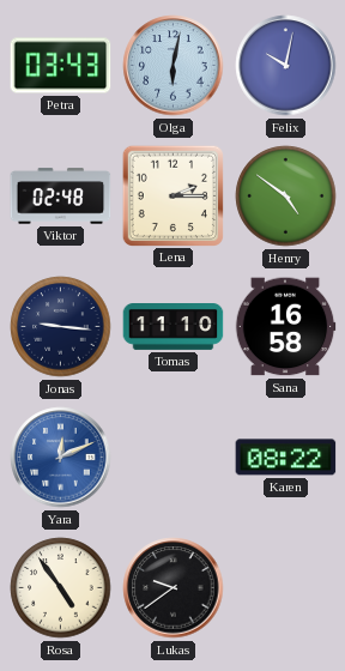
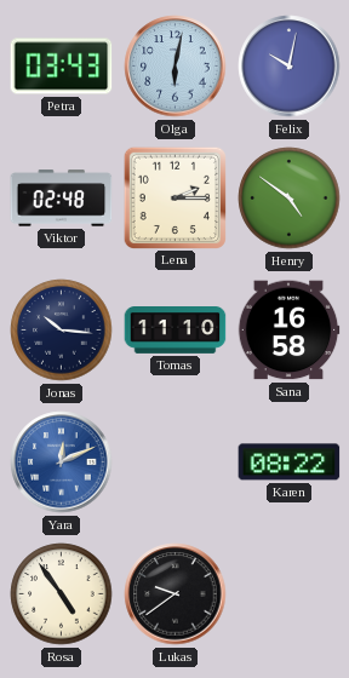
Jonas: 9:16 -> 10:16 (62, 331)
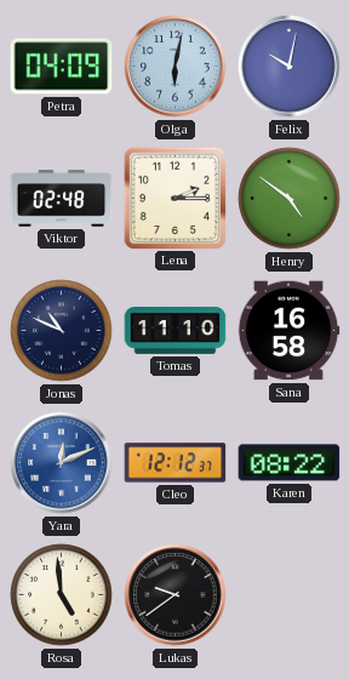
Petra: 03:43 -> 04:09 (62, 67)
Jonas: 10:16 -> 10:49 (62, 331)
Cleo: none -> 12:12 (176, 463)
Rosa: 4:54 -> 4:59 (62, 595)
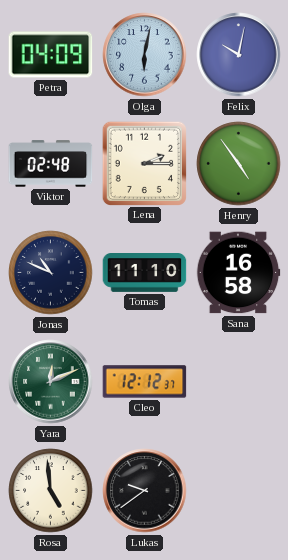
Henry: 4:51 -> 4:54 (239, 164)
Yara dial: blue -> green (51, 382)
Karen: 08:22 -> none (290, 463)
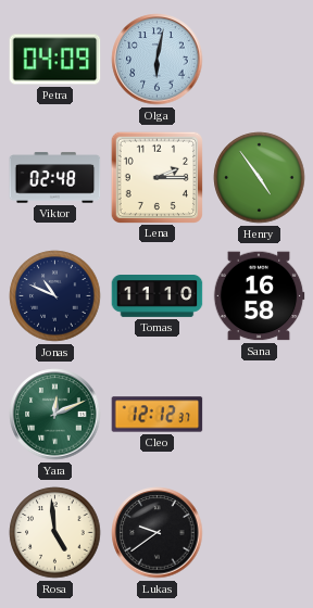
Felix: 10:02 -> none (239, 55)
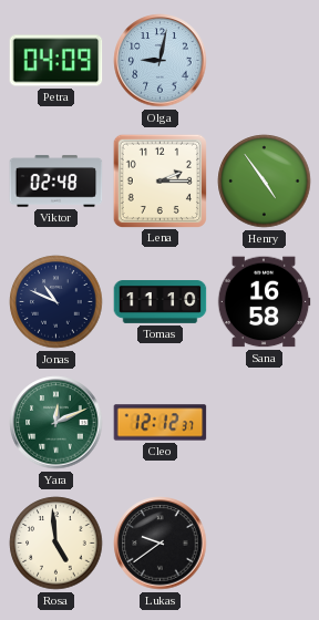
Olga: 6:02 -> 9:02 (161, 61)
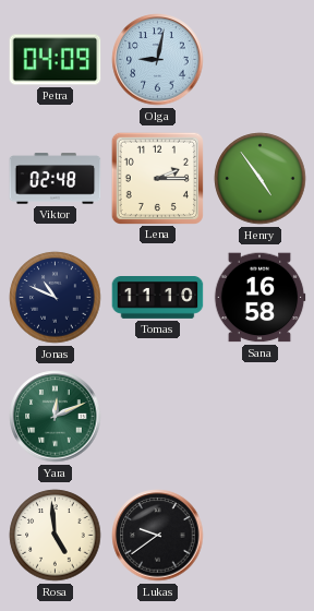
Cleo: 12:12 -> none (161, 423)
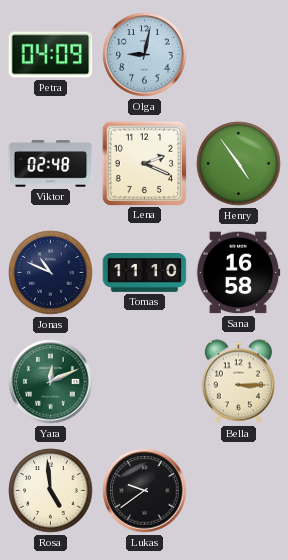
Lena: 2:15 -> 2:19 (144, 163)
Bella: none -> 3:15 (238, 382)
